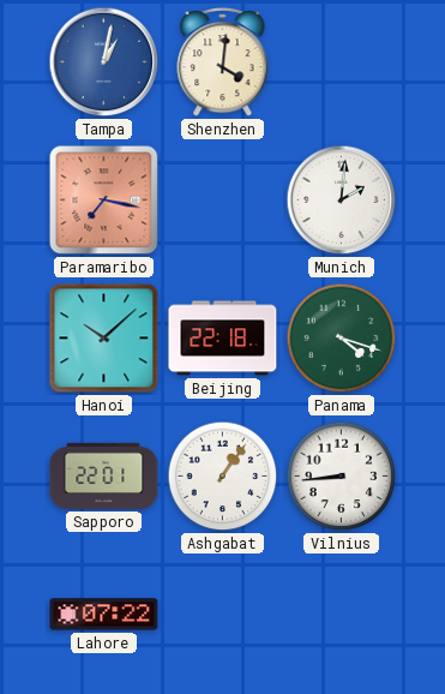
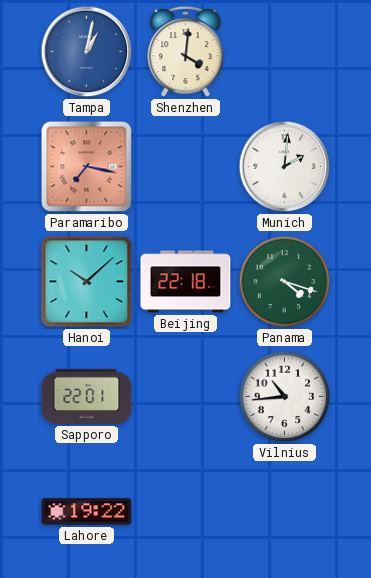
Ashgabat: 1:06 -> none (223, 477)
Vilnius: 8:44 -> 10:44 (285, 397)
Lahore: 07:22 -> 19:22 (87, 512)
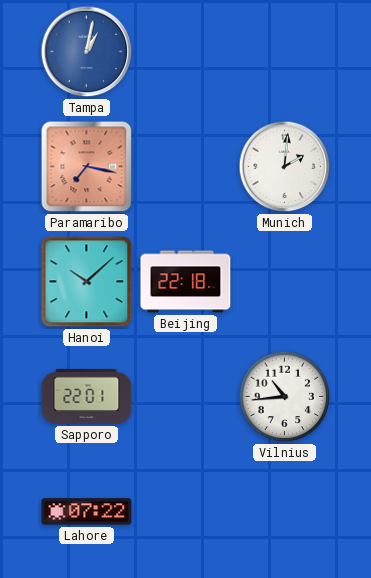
Shenzhen: 4:01 -> none (186, 52)
Panama: 4:18 -> none (285, 282)
Lahore: 19:22 -> 07:22 (87, 512)
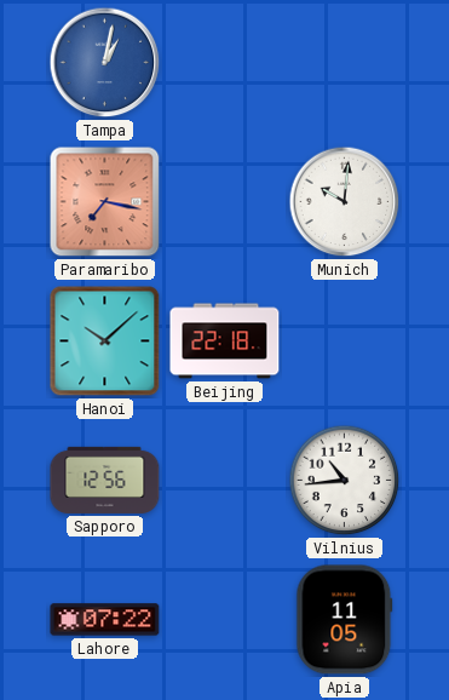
Munich: 2:01 -> 10:01 (345, 202)
Sapporo: 22:01 -> 12:56 (105, 480)
Apia: none -> 11:05 (345, 620)
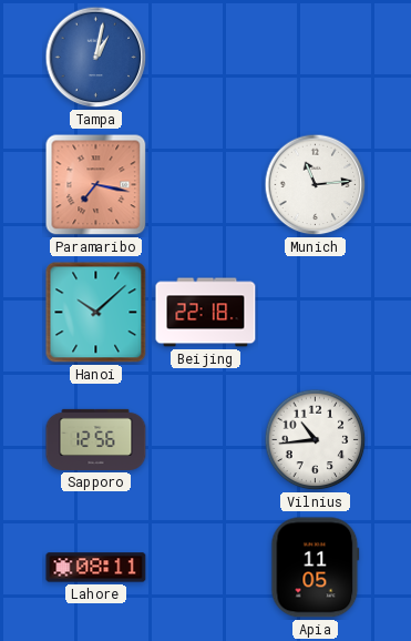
Munich: 10:01 -> 11:14 (316, 185)
Lahore: 07:22 -> 08:11 (96, 568)
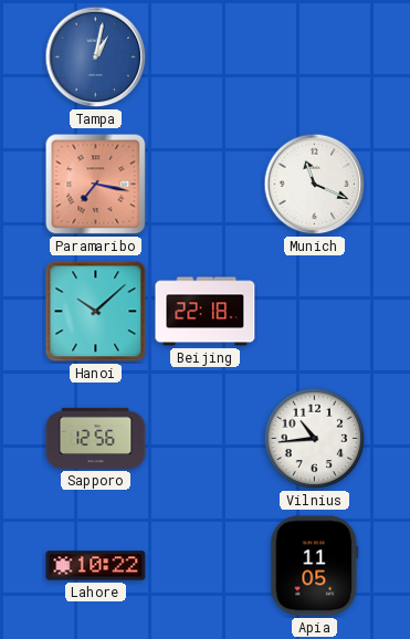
Munich: 11:14 -> 11:19 (315, 185)
Lahore: 08:11 -> 10:22 (96, 566)
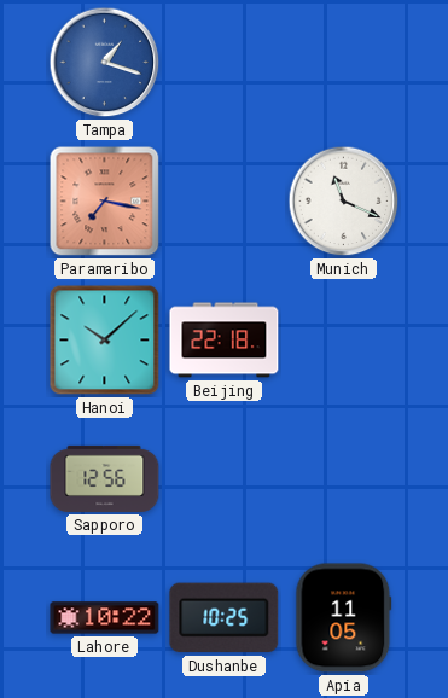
Tampa: 1:02 -> 1:18 (105, 63)
Vilnius: 10:44 -> none (315, 439)
Dushanbe: none -> 10:25 (225, 618)
